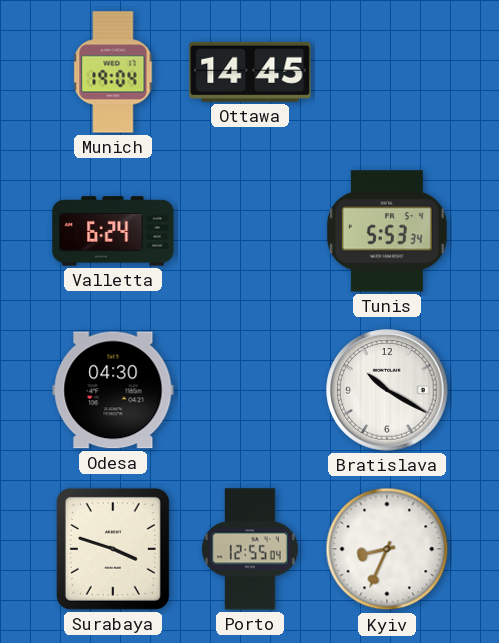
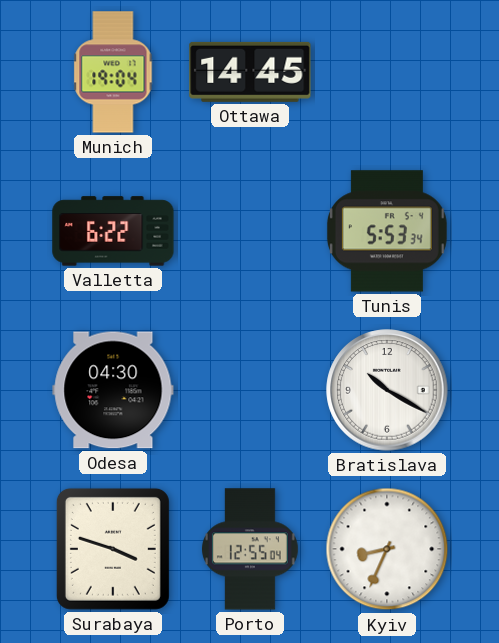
Valletta: 6:24 -> 6:22 (113, 231)
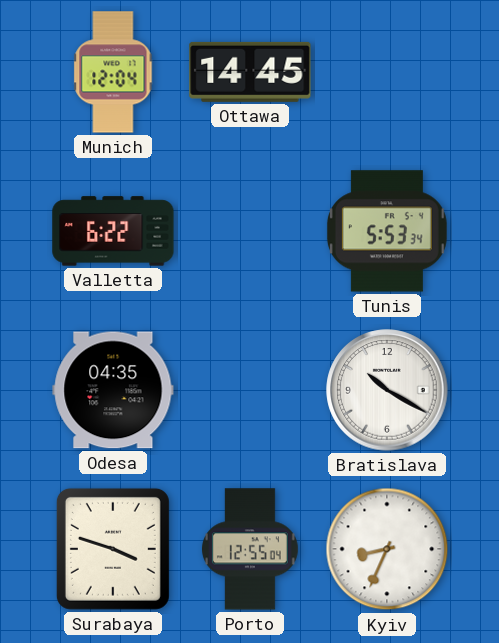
Munich: 19:04 -> 12:04 (113, 72)
Odesa: 04:30 -> 04:35 (113, 390)
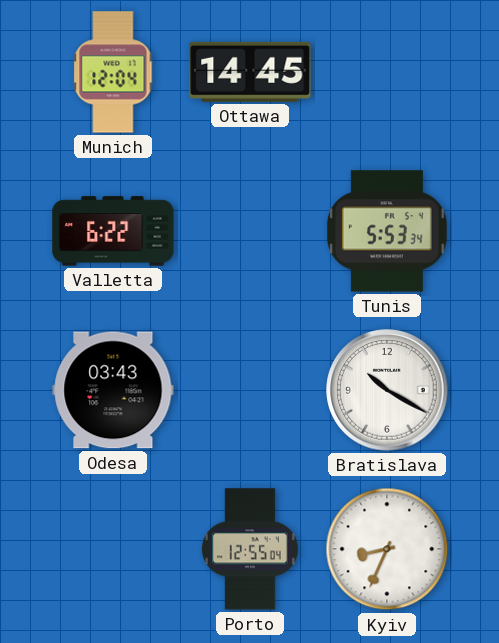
Odesa: 04:35 -> 03:43 (113, 390)
Surabaya: 3:48 -> none (113, 549)
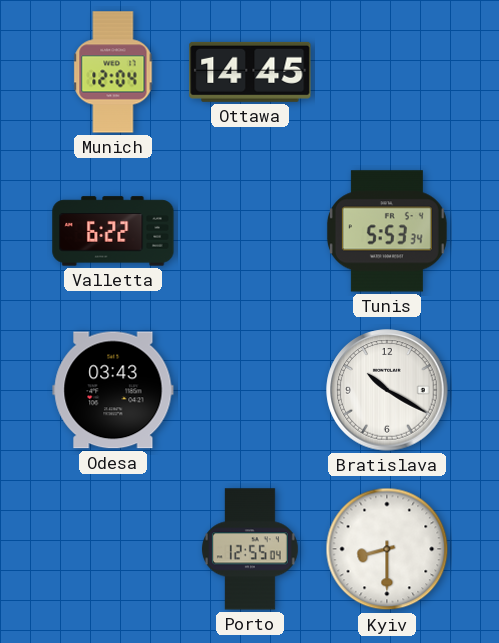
Kyiv: 8:34 -> 8:30 (387, 549)
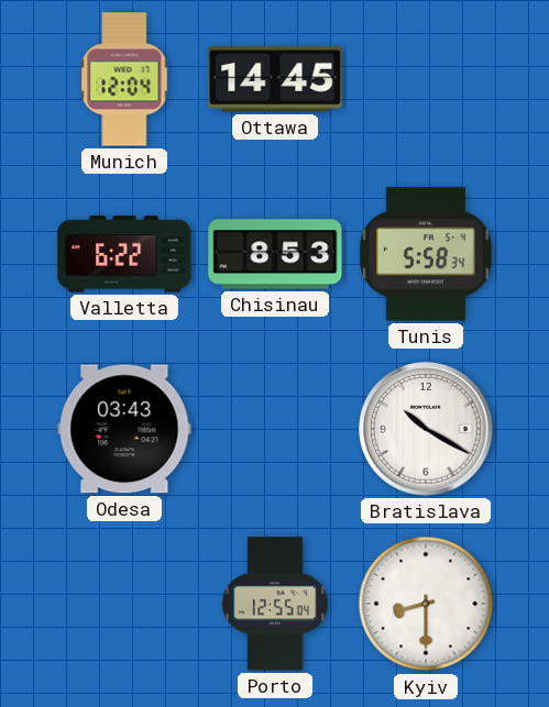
Chisinau: none -> 8:53 (275, 254)
Tunis: 5:53 -> 5:58 (426, 254)
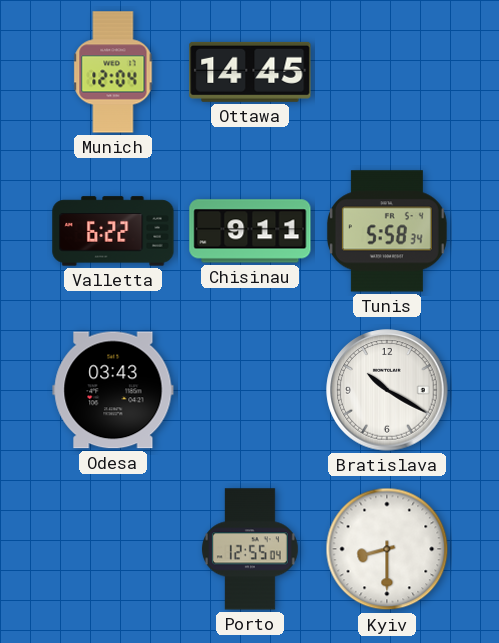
Chisinau: 8:53 -> 9:11 (250, 231)
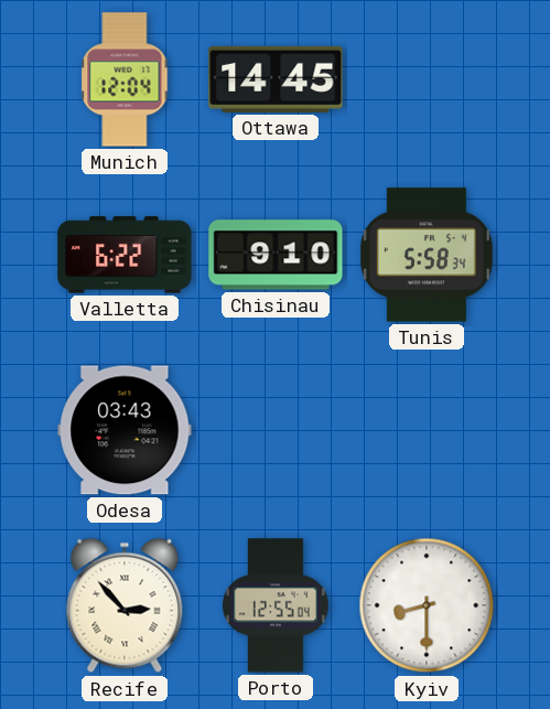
Chisinau: 9:11 -> 9:10 (276, 255)
Bratislava: 10:20 -> none (387, 390)
Recife: none -> 2:53 (125, 605)
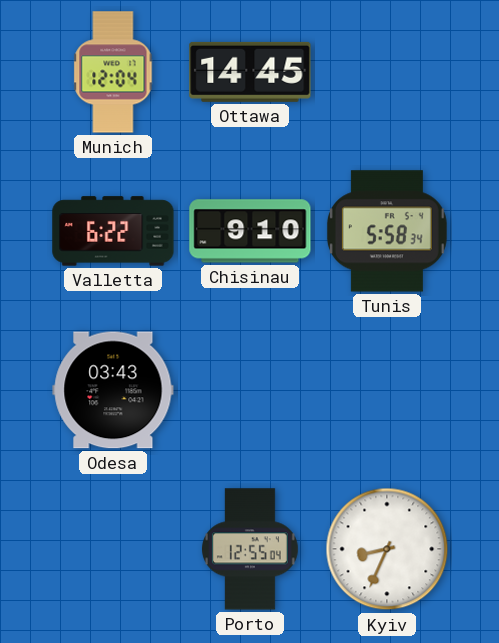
Recife: 2:53 -> none (125, 605)
Kyiv: 8:30 -> 8:34 (387, 549)
